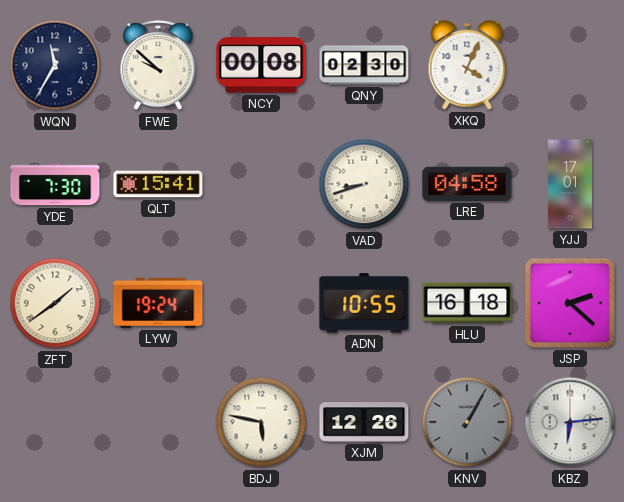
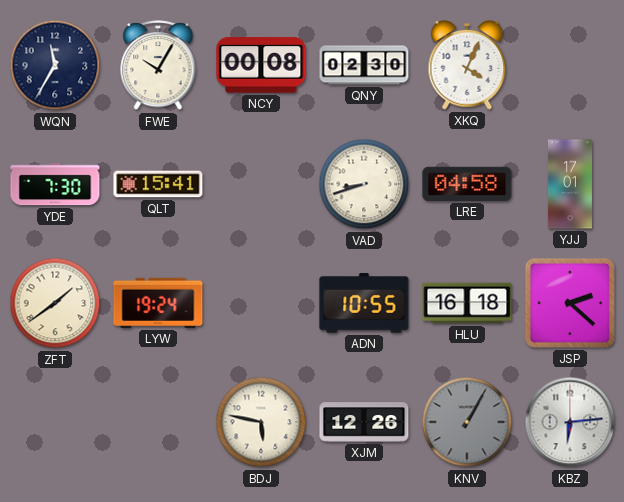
FWE: 9:52 -> 10:05 (158, 66)
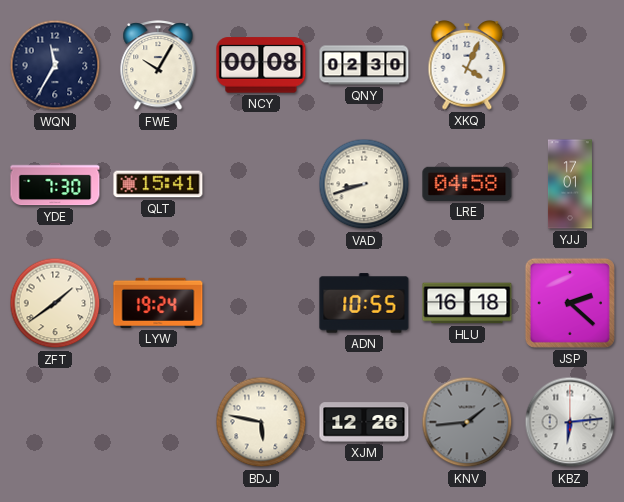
KNV: 1:05 -> 1:44 (467, 422)
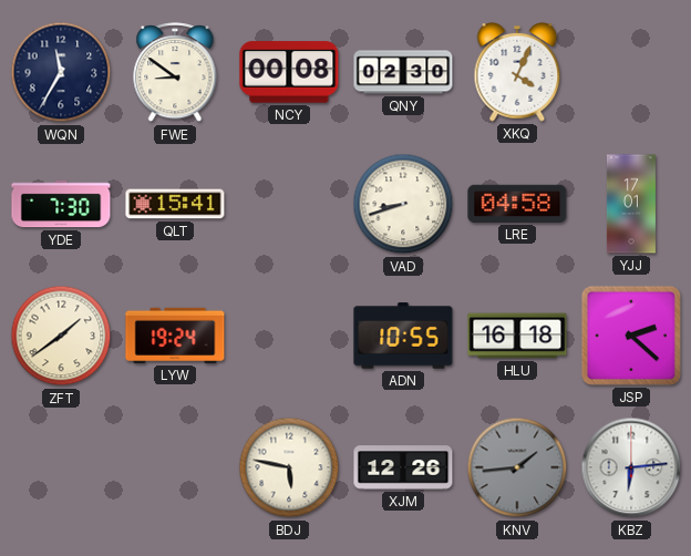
FWE: 10:05 -> 8:51 (175, 73)
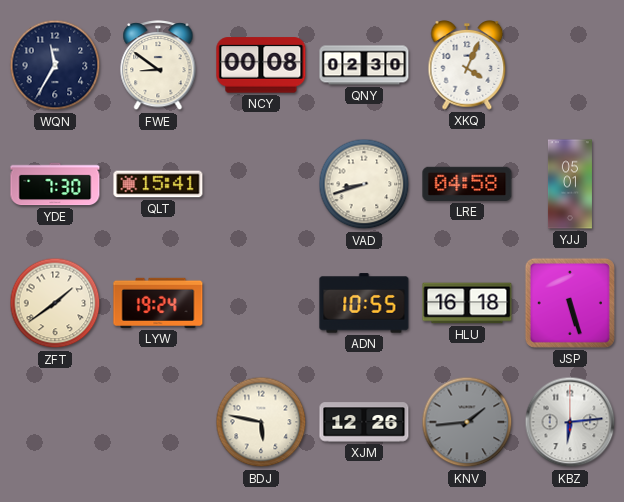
YJJ: 17:01 -> 05:01 (570, 184)
JSP: 2:22 -> 5:27 (570, 303)
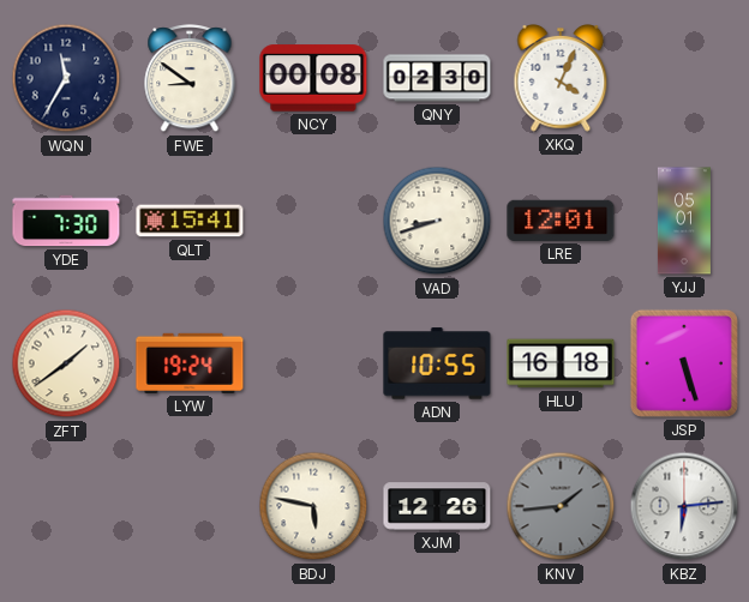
LRE: 04:58 -> 12:01 (561, 221)
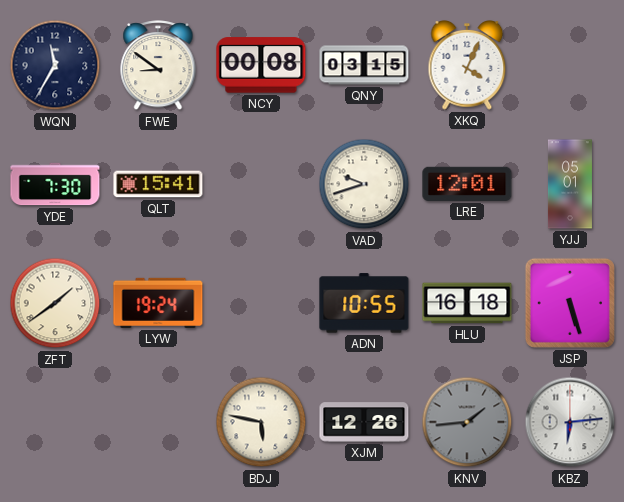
QNY: 02:30 -> 03:15 (364, 65)
VAD: 8:42 -> 9:42 (364, 184)
